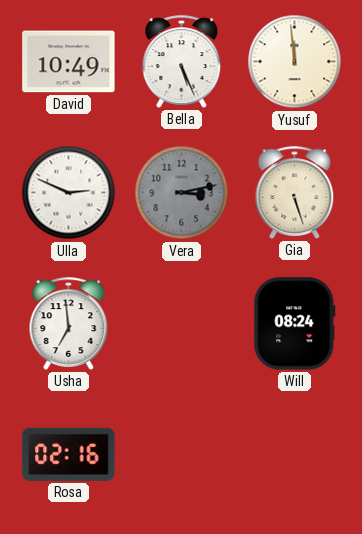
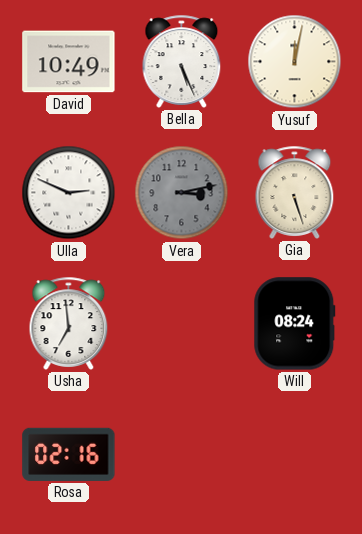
Yusuf: 11:59 -> 12:02 (295, 62)
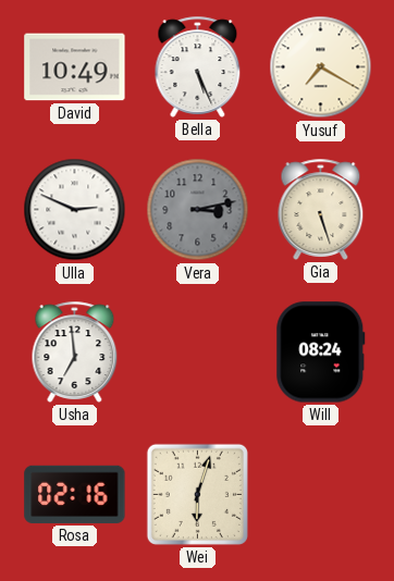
Yusuf: 12:02 -> 7:20 (321, 67)
Wei: none -> 6:03 (197, 494)
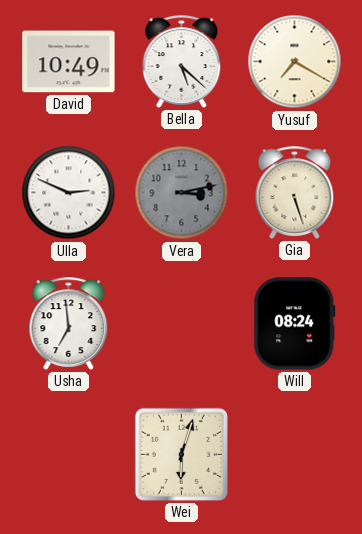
Bella: 5:26 -> 5:22 (182, 61)
Rosa: 02:16 -> none (75, 494)
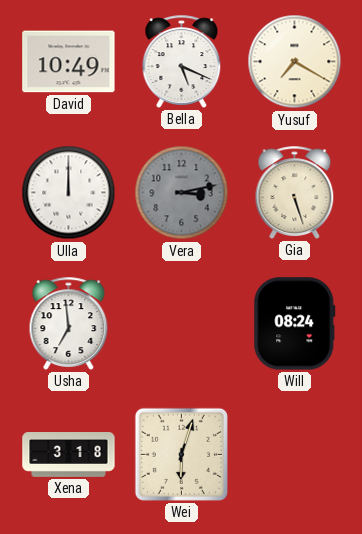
Bella: 5:22 -> 5:19 (182, 61)
Ulla: 2:49 -> 12:00 (69, 193)
Xena: none -> 3:18 (69, 455)
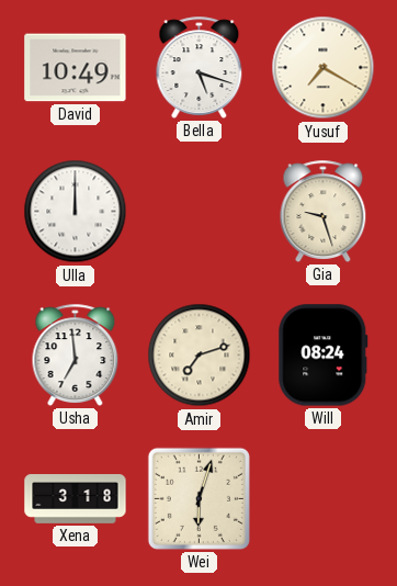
Bella: 5:19 -> 5:18 (200, 67)
Vera: 3:13 -> none (182, 193)
Gia: 5:27 -> 9:27 (324, 211)
Amir: none -> 7:12 (200, 356)
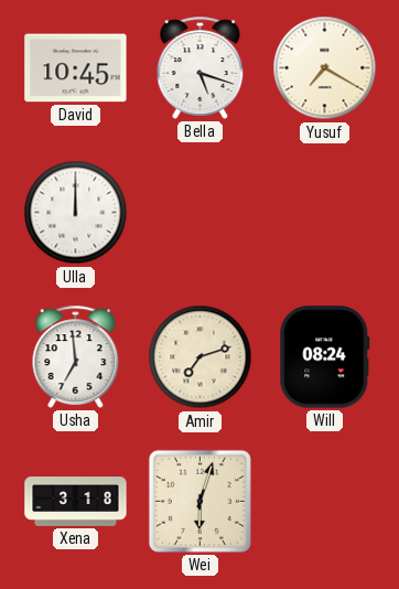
David: 10:49 -> 10:45 (76, 68)
Gia: 9:27 -> none (324, 211)
